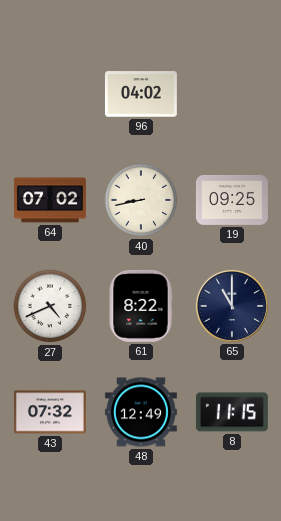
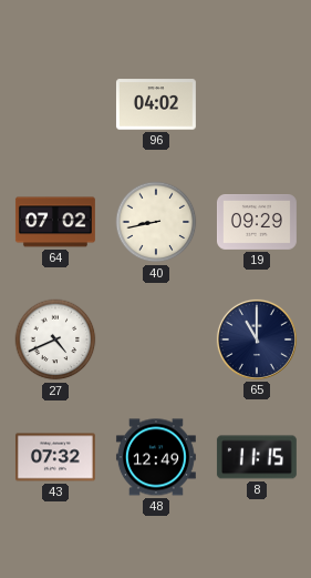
19: 09:25 -> 09:29 (257, 223)
61: 8:22 -> none (141, 306)
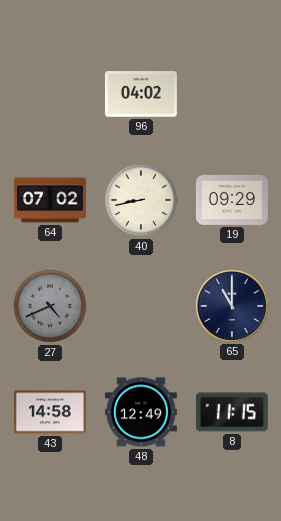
27 dial: white -> grey (50, 306)
43: 07:32 -> 14:58 (50, 412)
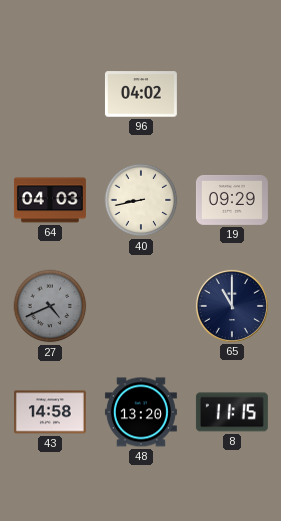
64: 07:02 -> 04:03 (50, 200)
48: 12:49 -> 13:20 (141, 412)
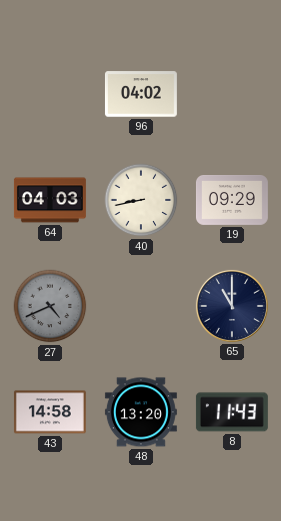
8: 11:15 -> 11:43 (232, 412)
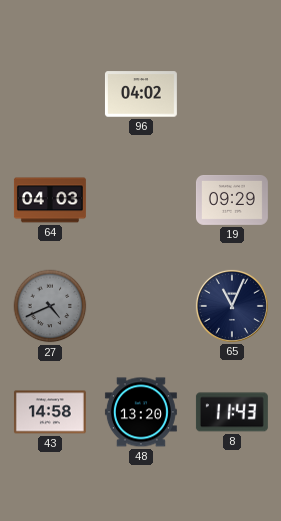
40: 8:43 -> none (141, 200)
65: 11:00 -> 11:04 (232, 306)
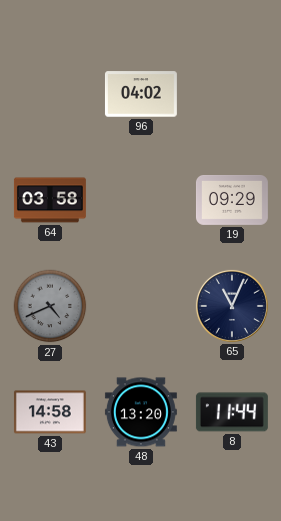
64: 04:03 -> 03:58 (50, 200)
8: 11:43 -> 11:44 (232, 412)
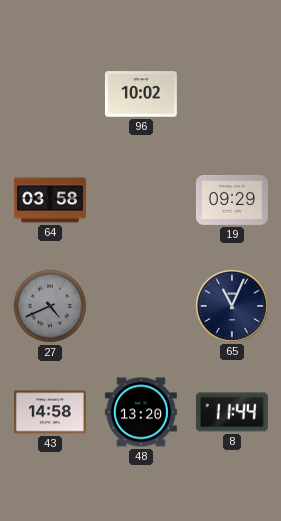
96: 04:02 -> 10:02 (141, 94)
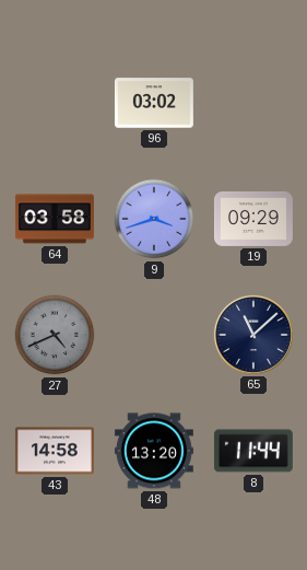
96: 10:02 -> 03:02 (154, 103)
9: none -> 3:42 (154, 219)
65: 11:04 -> 11:08 (253, 335)
